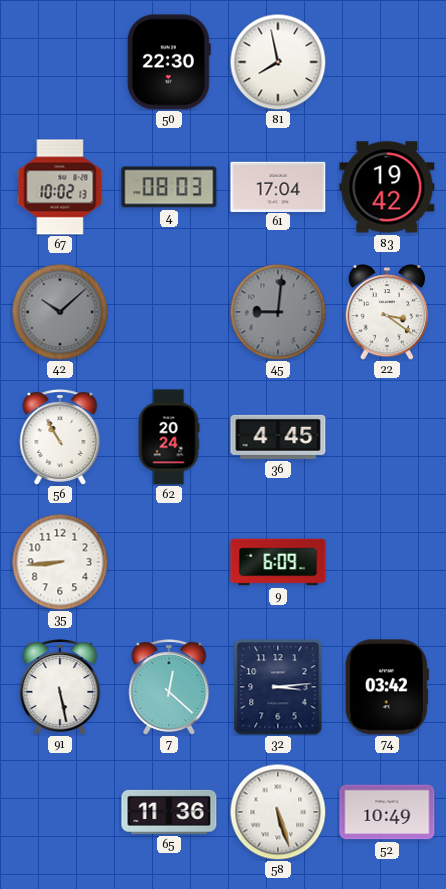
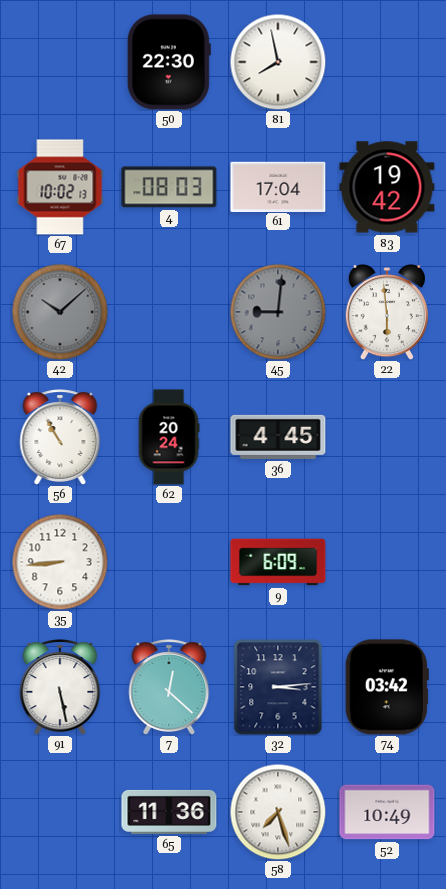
22: 3:21 -> 5:59 (387, 313)
58: 5:27 -> 7:27 (278, 812)
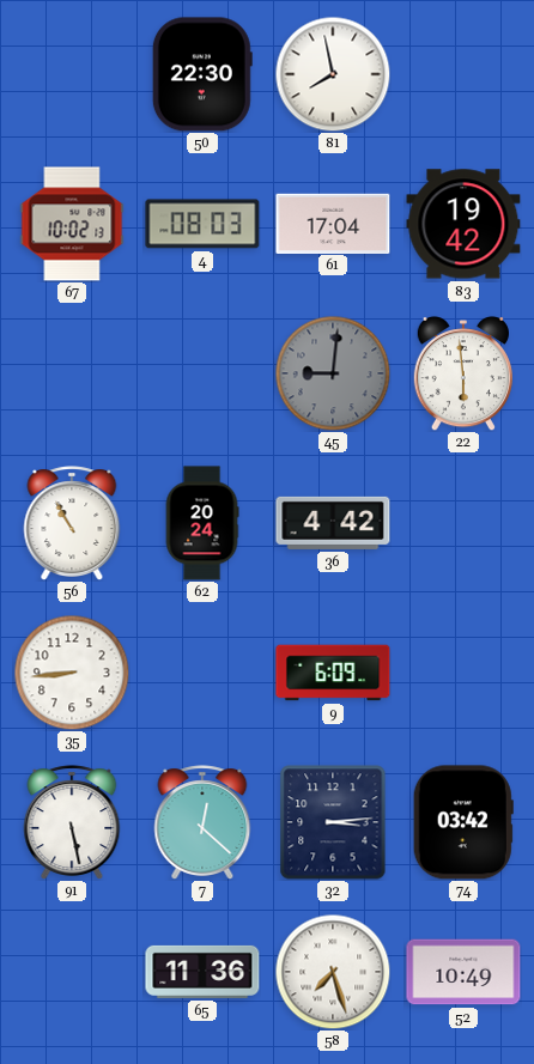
42: 10:08 -> none (60, 312)
36: 4:45 -> 4:42 (333, 523)
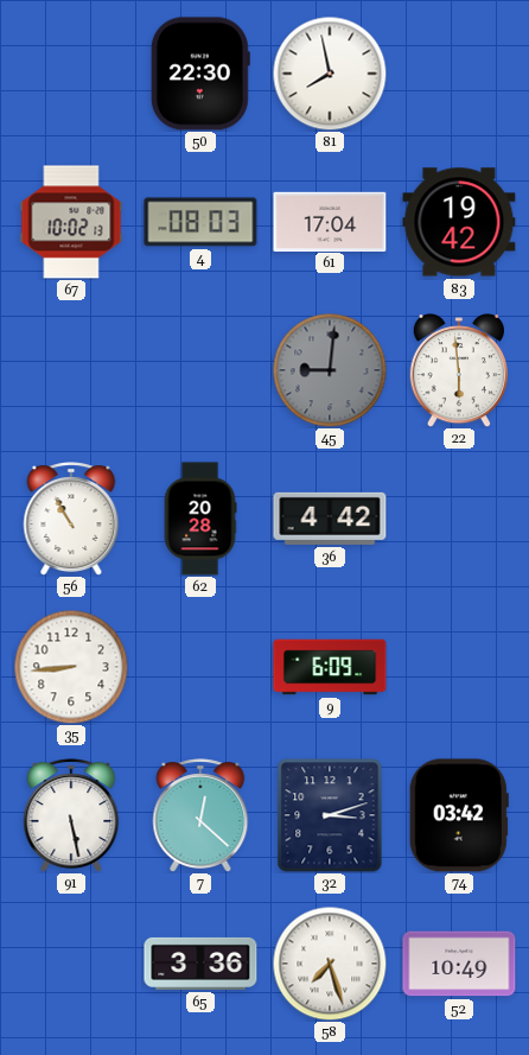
62: 20:24 -> 20:28 (200, 519)
32: 3:14 -> 3:12 (330, 815)
65: 11:36 -> 3:36 (200, 964)
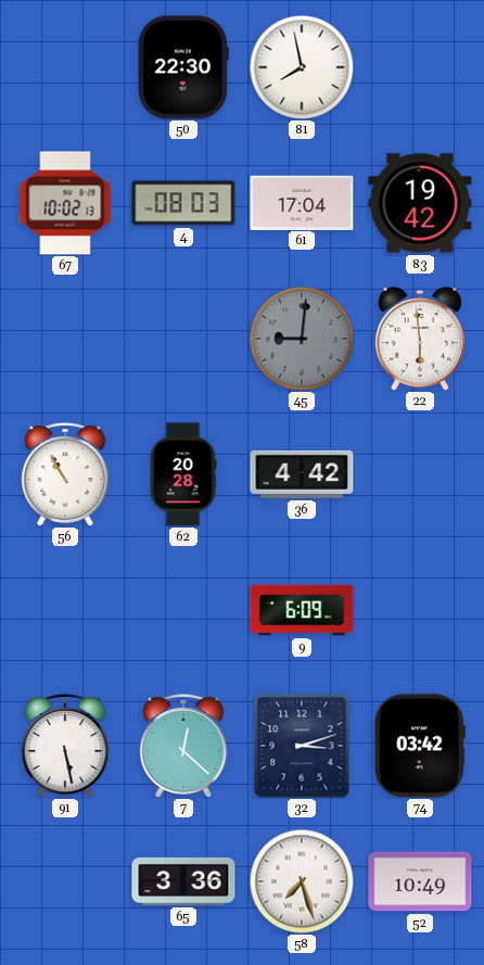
35: 8:44 -> none (71, 667)
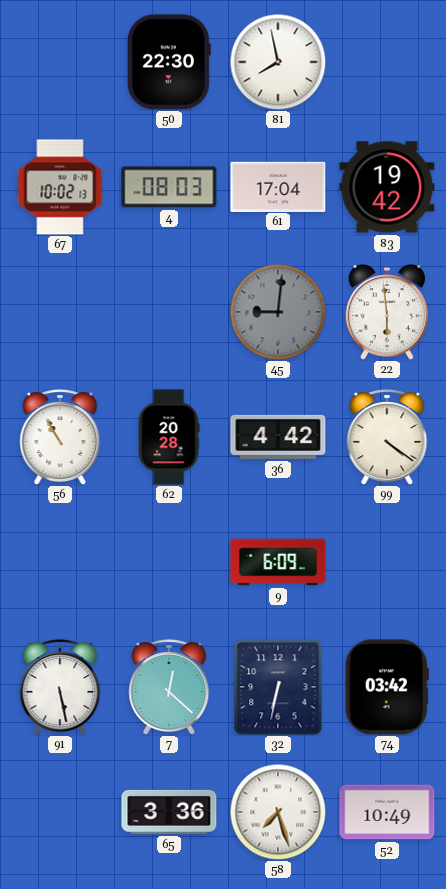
99: none -> 4:21 (387, 437)
32: 3:12 -> 6:32 (278, 687)
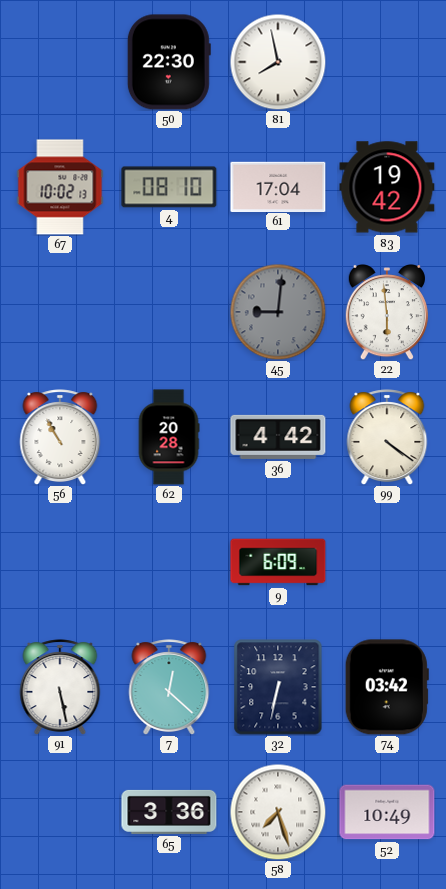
4: 08:03 -> 08:10 (169, 187)
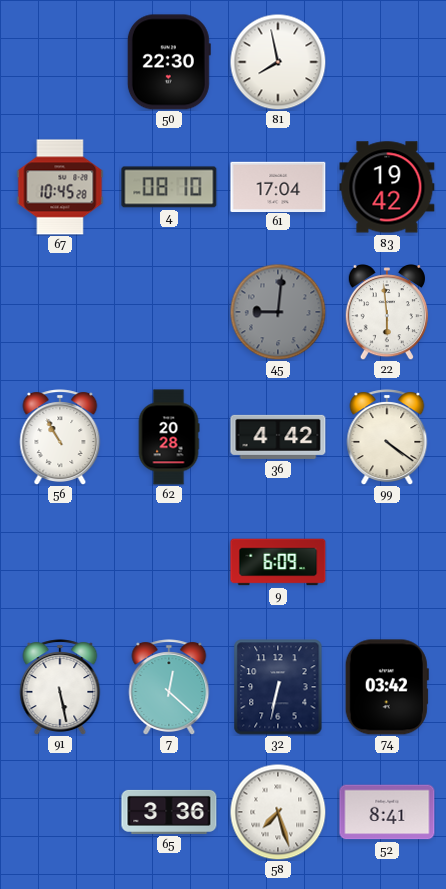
67: 10:02 -> 10:45 (60, 187)
52: 10:49 -> 8:41 (387, 812)
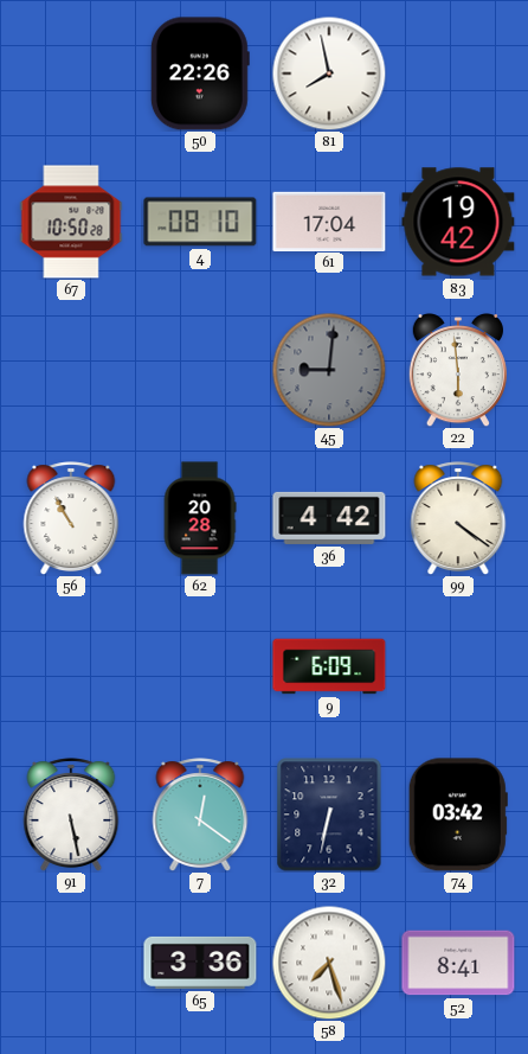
50: 22:30 -> 22:26 (200, 74)
67: 10:45 -> 10:50 (71, 222)
7: 12:22 -> 12:21 (200, 815)
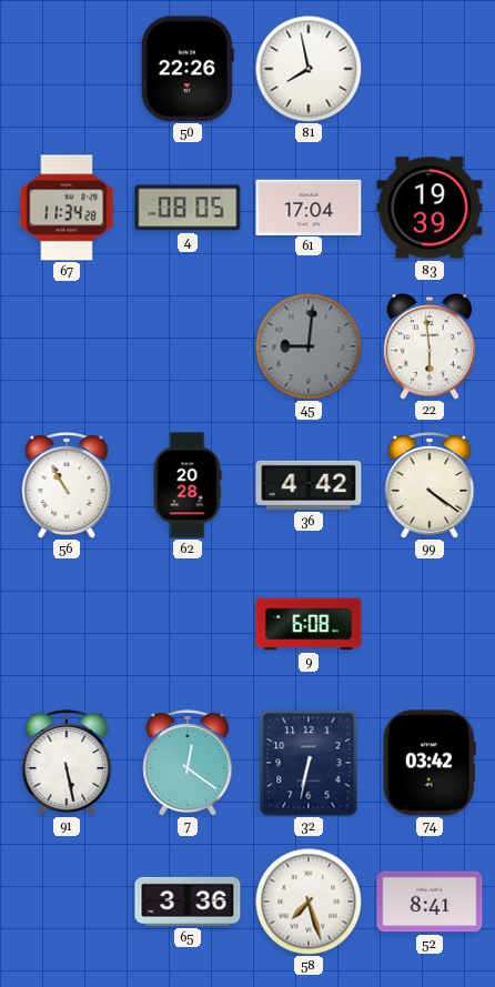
67: 10:50 -> 11:34 (67, 208)
4: 08:10 -> 08:05 (188, 208)
83: 19:42 -> 19:39 (430, 208)
9: 6:09 -> 6:08 (309, 624)
